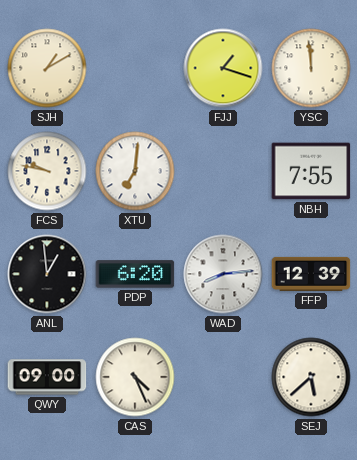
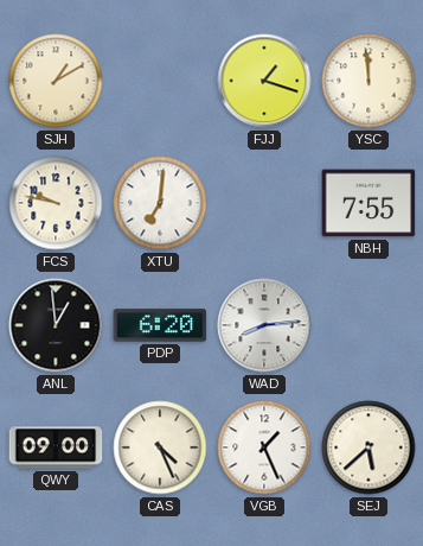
FFP: 12:39 -> none (311, 274)
VGB: none -> 1:26 (264, 447)
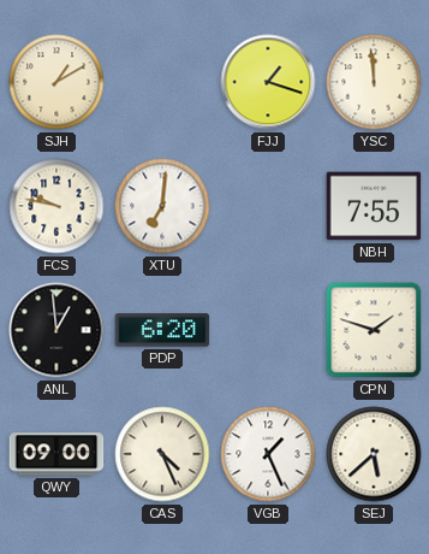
WAD: 8:14 -> none (264, 325)
CPN: none -> 1:48 (374, 330)
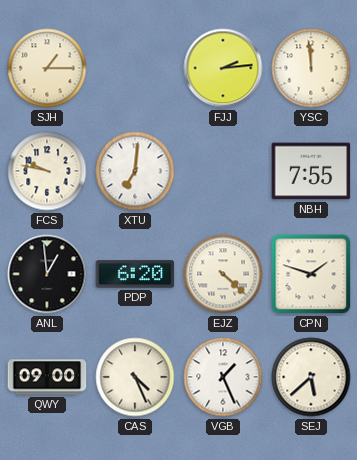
SJH: 1:10 -> 1:15 (47, 68)
FJJ: 1:18 -> 2:14 (223, 68)
EJZ: none -> 4:22 (223, 274)
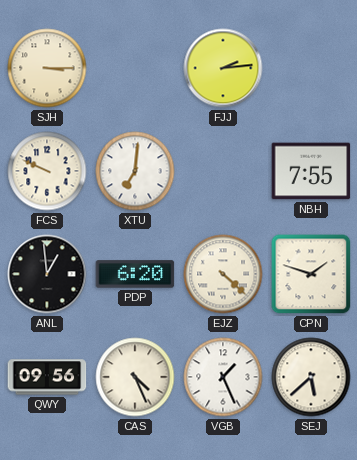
SJH: 1:15 -> 3:15 (47, 68)
YSC: 11:59 -> none (311, 68)
FCS: 9:47 -> 9:49 (47, 171)
QWY: 09:00 -> 09:56 (47, 377)
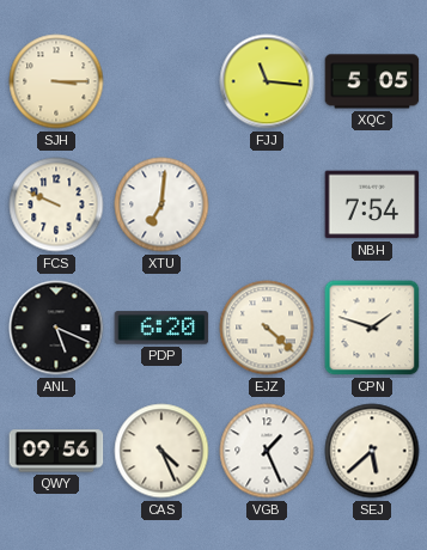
FJJ: 2:14 -> 11:16 (267, 81)
XQC: none -> 5:05 (372, 81)
NBH: 7:55 -> 7:54 (372, 204)
ANL: 12:59 -> 5:19 (56, 328)
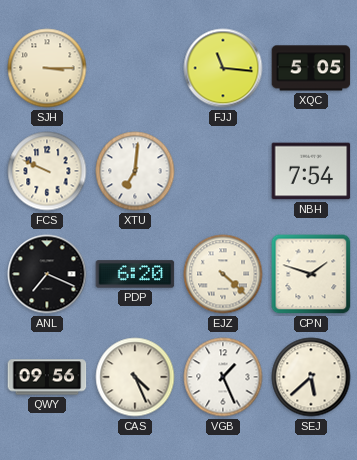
ANL: 5:19 -> 7:19 (47, 274)
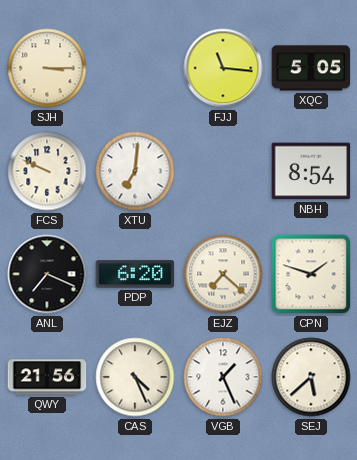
NBH: 7:54 -> 8:54 (311, 171)
EJZ: 4:22 -> 7:22 (223, 274)
QWY: 09:56 -> 21:56 (47, 377)
